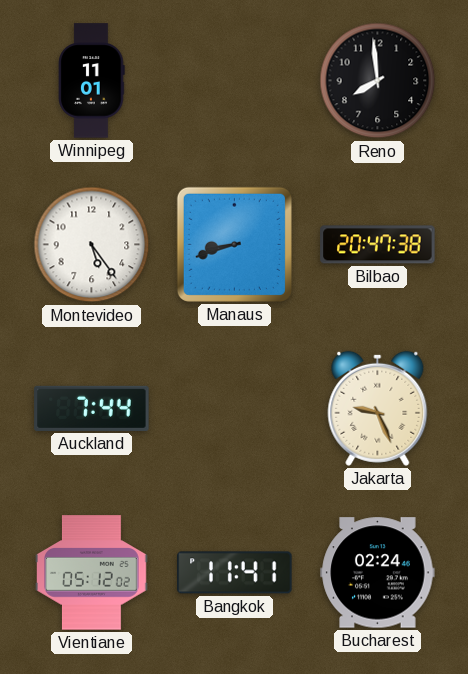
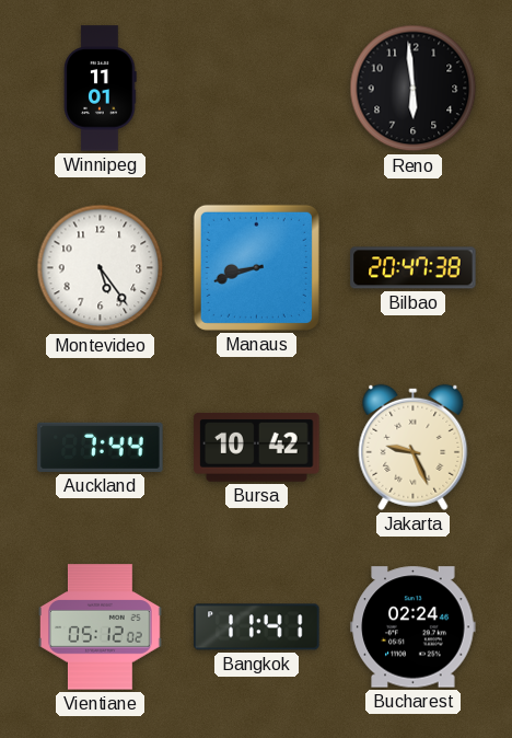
Reno: 7:59 -> 5:59 (414, 89)
Bursa: none -> 10:42 (257, 448)
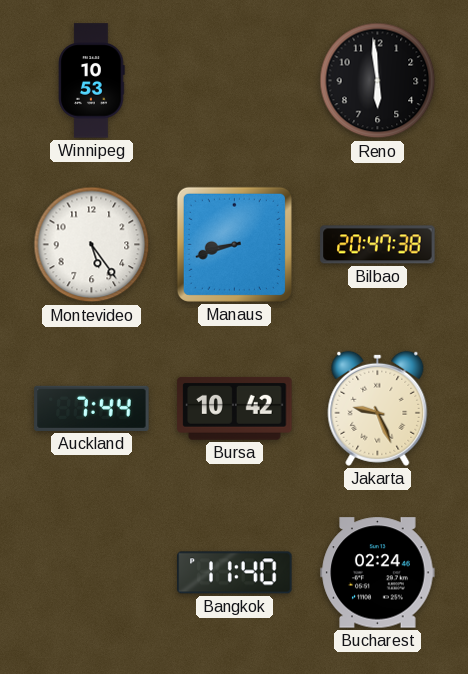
Winnipeg: 11:01 -> 10:53 (92, 81)
Vientiane: 05:12 -> none (101, 627)
Bangkok: 11:41 -> 11:40 (235, 573)
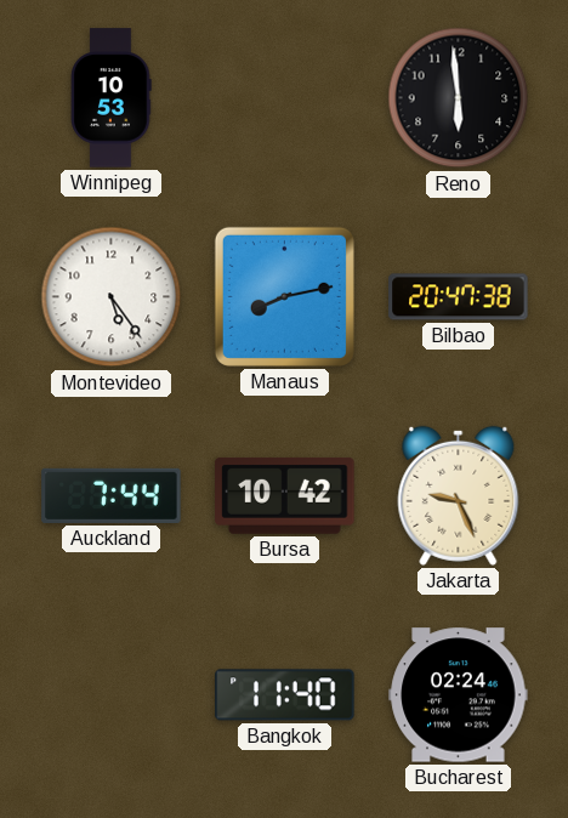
Manaus: 8:42 -> 8:13 (284, 296)
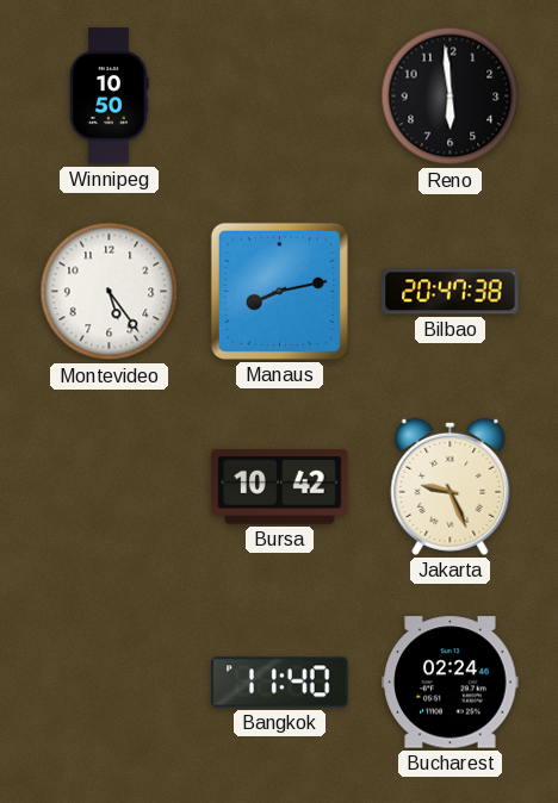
Winnipeg: 10:53 -> 10:50 (110, 97)
Auckland: 7:44 -> none (112, 495)
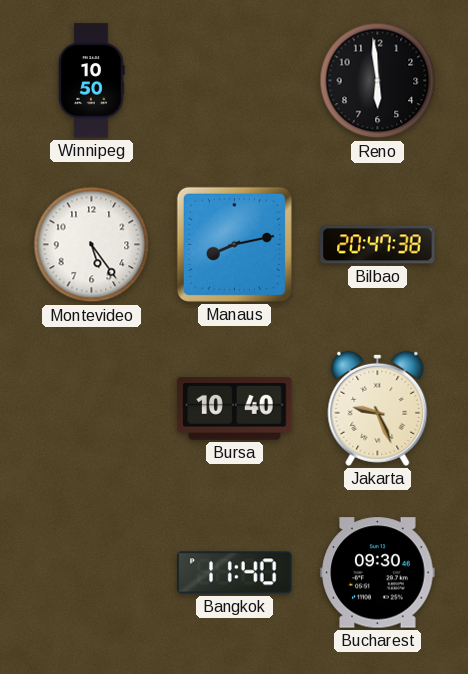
Bursa: 10:42 -> 10:40 (235, 409)
Bucharest: 02:24 -> 09:30 (378, 573)
